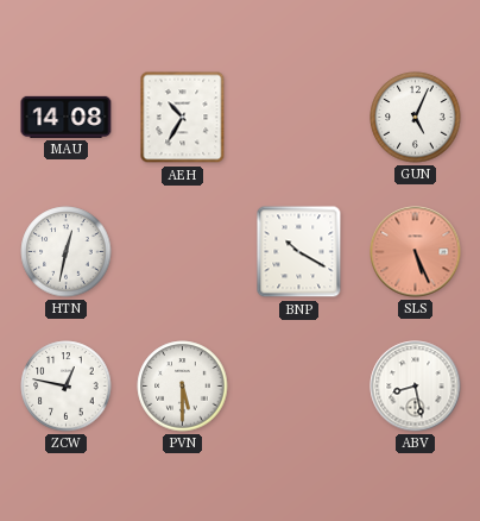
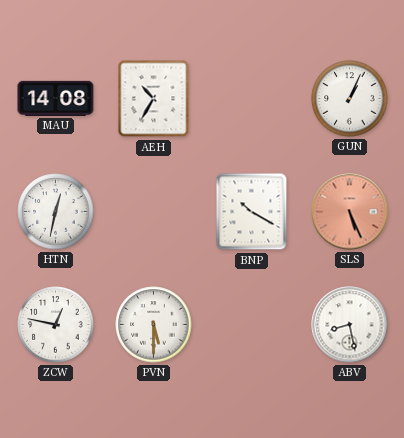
GUN: 5:04 -> 1:04 (350, 99)
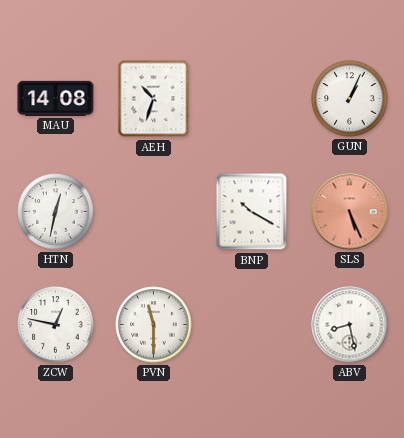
AEH: 10:35 -> 10:33 (154, 99)
PVN: 5:30 -> 11:30 (154, 325)
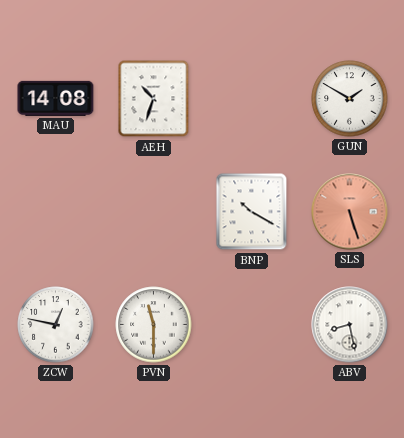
GUN: 1:04 -> 1:50 (350, 99)
HTN: 12:32 -> none (56, 212)
SLS: 5:26 -> 5:27 (350, 212)
